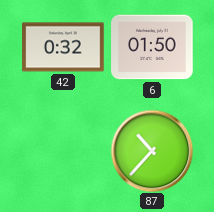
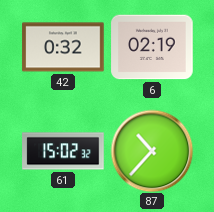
6: 01:50 -> 02:19 (152, 47)
61: none -> 15:02 (63, 151)
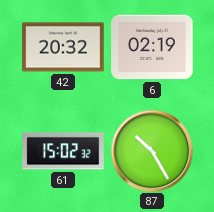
42: 0:32 -> 20:32 (63, 47)
87: 10:37 -> 10:25 (152, 151)
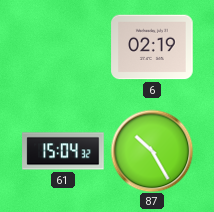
42: 20:32 -> none (63, 47)
61: 15:02 -> 15:04 (63, 151)
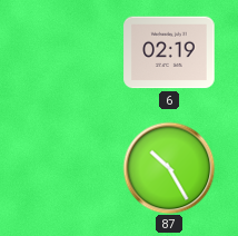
61: 15:04 -> none (63, 151)
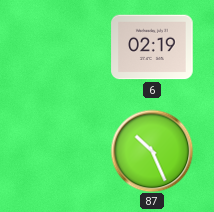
87: 10:25 -> 10:26 (152, 151)
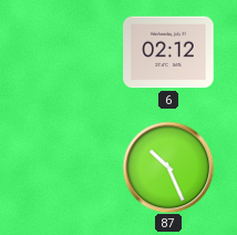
6: 02:19 -> 02:12 (168, 52)
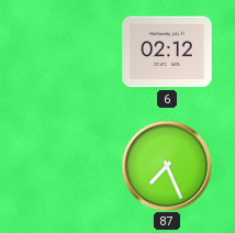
87: 10:26 -> 7:26 (167, 166)
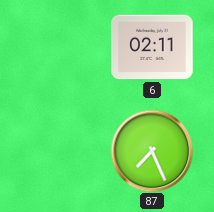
6: 02:12 -> 02:11 (152, 47)
